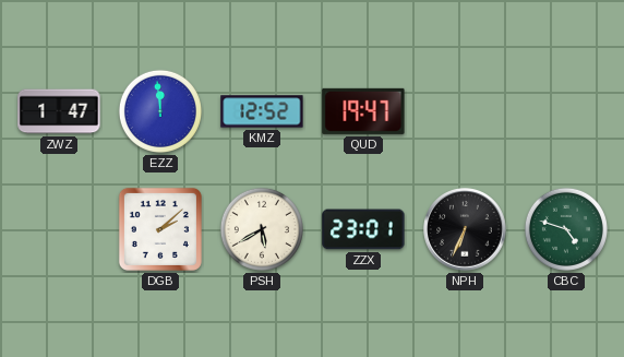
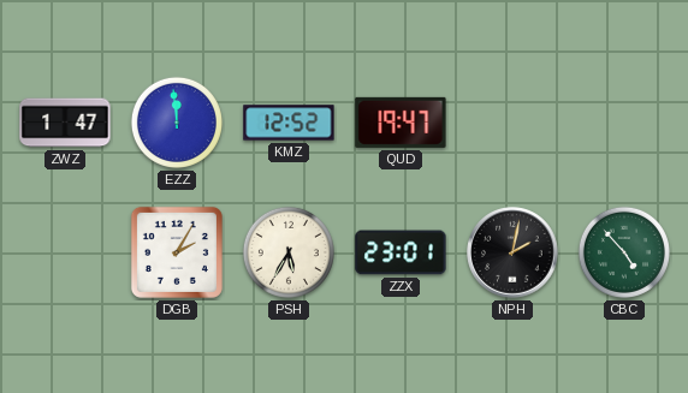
DGB: 2:08 -> 2:05 (177, 252)
PSH: 5:40 -> 5:35 (289, 252)
NPH: 6:34 -> 2:02 (512, 252)
CBC: 4:48 -> 4:53 (624, 252)
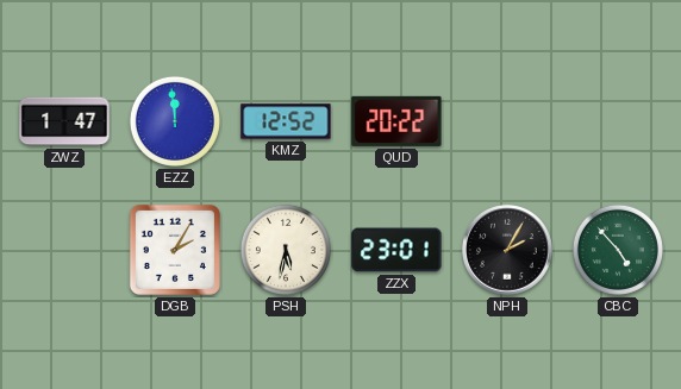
QUD: 19:47 -> 20:22 (396, 121)
PSH: 5:35 -> 5:32 (286, 250)
NPH: 2:02 -> 2:05 (507, 250)
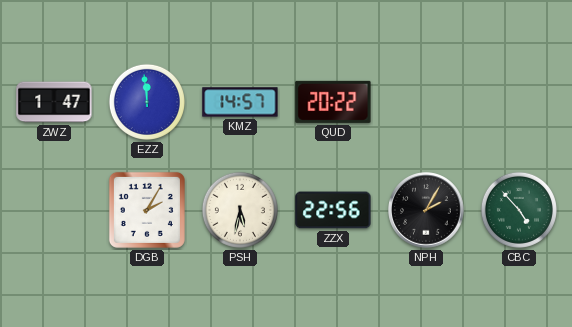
KMZ: 12:52 -> 14:57 (240, 102)
ZZX: 23:01 -> 22:56 (333, 210)
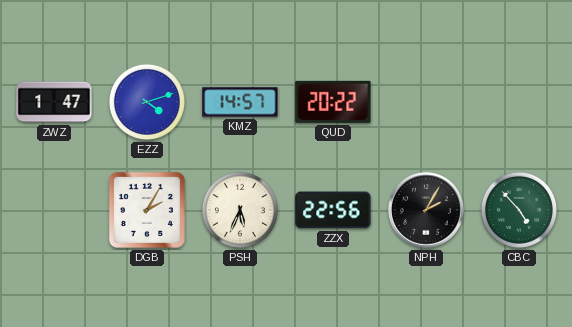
EZZ: 11:59 -> 4:12 (147, 102)
PSH: 5:32 -> 5:34 (240, 210)
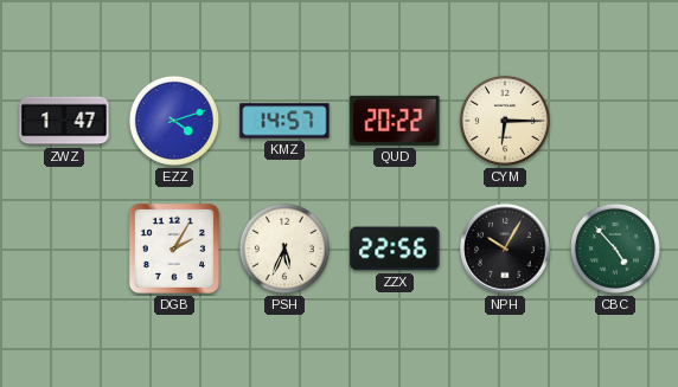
CYM: none -> 6:15 (505, 121)
NPH: 2:05 -> 10:05 (505, 249)
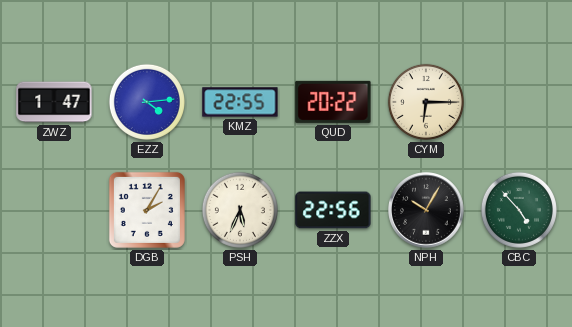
EZZ: 4:12 -> 4:14 (147, 102)
KMZ: 14:57 -> 22:55 (240, 102)
